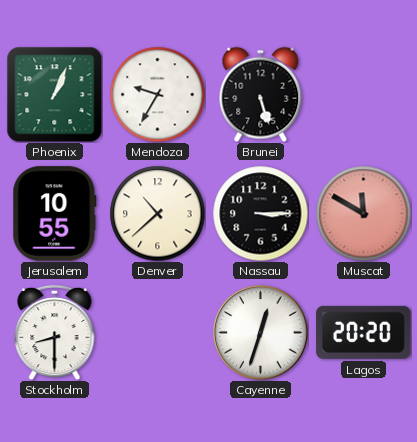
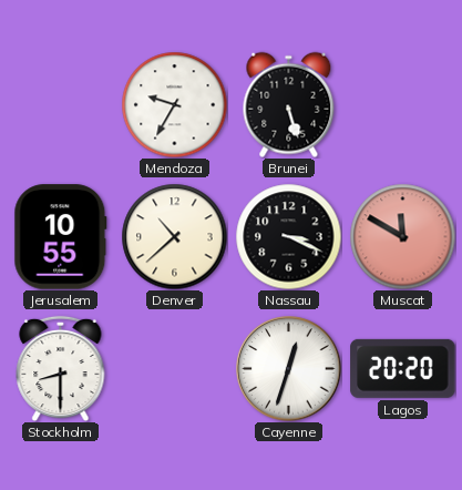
Phoenix: 1:04 -> none (54, 94)
Nassau: 3:15 -> 3:19 (288, 236)
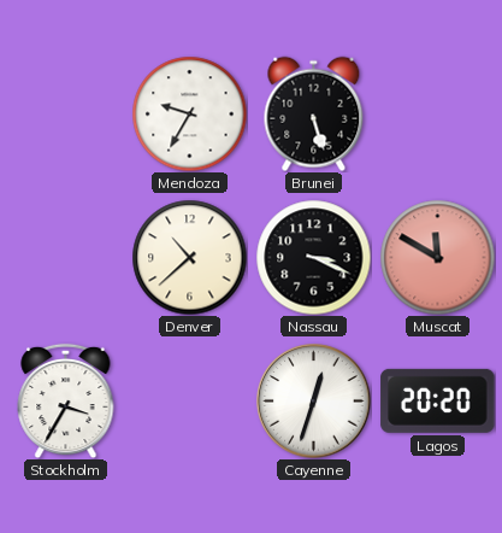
Jerusalem: 10:55 -> none (61, 237)
Stockholm: 8:30 -> 3:35 (66, 400)
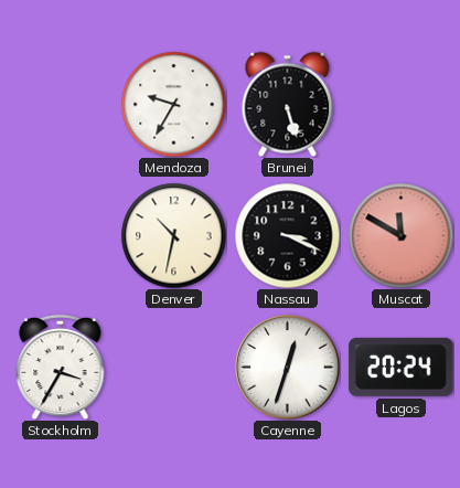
Denver: 10:38 -> 10:32 (173, 235)
Lagos: 20:20 -> 20:24 (402, 367)
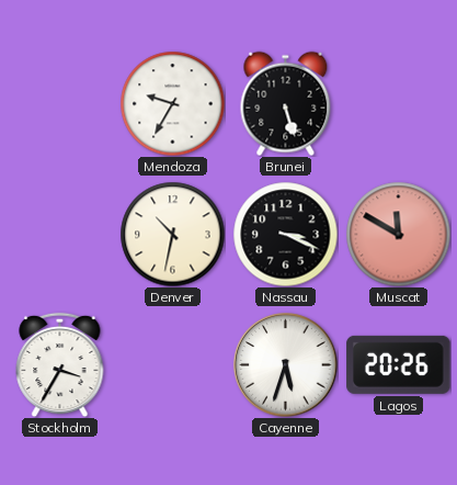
Cayenne: 12:33 -> 5:33 (286, 365)
Lagos: 20:24 -> 20:26 (399, 364)
